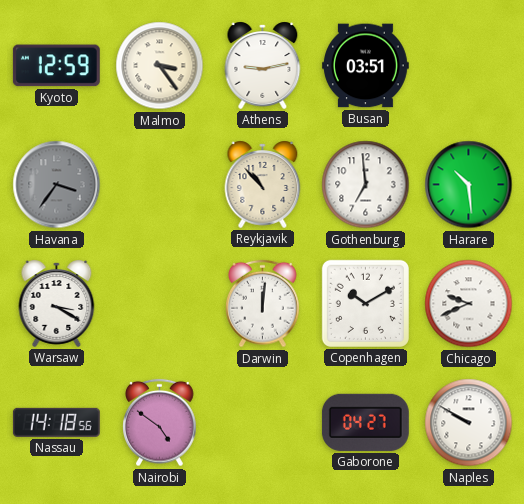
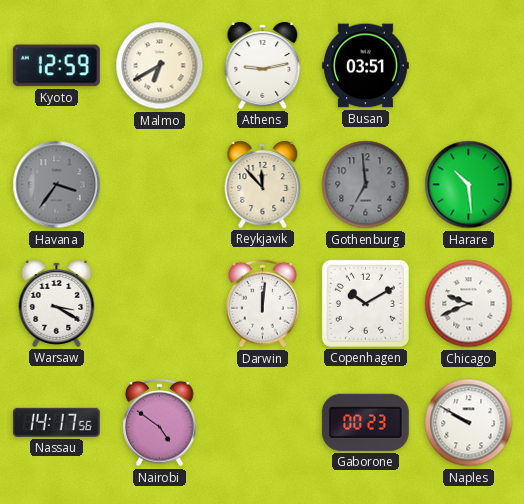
Malmo: 3:24 -> 6:40 (160, 66)
Reykjavik: 10:53 -> 11:53 (263, 184)
Gothenburg dial: white -> grey (366, 185)
Nassau: 14:18 -> 14:17 (56, 422)
Gaborone: 04:27 -> 00:23 (365, 422)
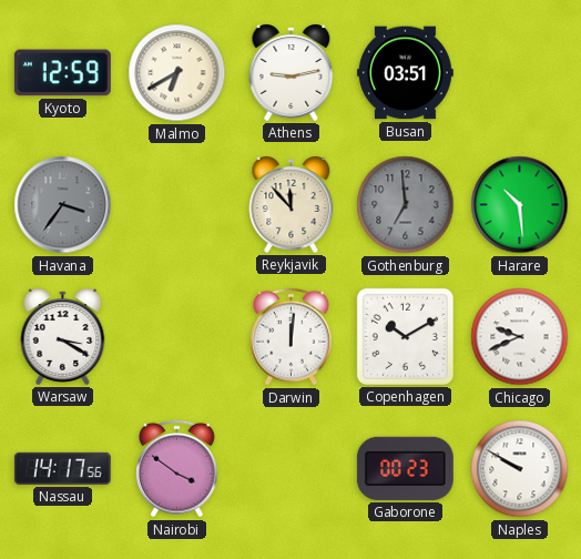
Nairobi: 4:51 -> 3:51 (177, 469)
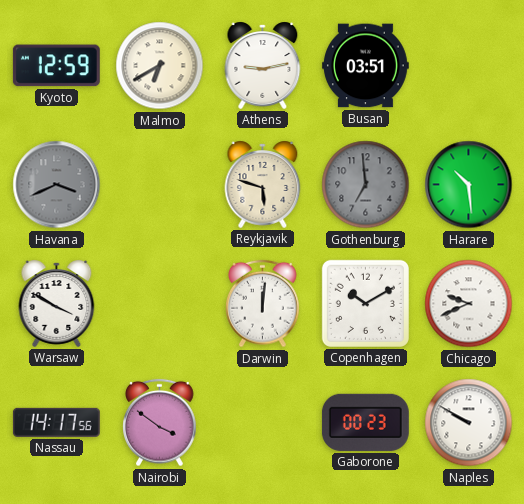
Havana: 3:36 -> 3:41 (57, 185)
Reykjavik: 11:53 -> 5:48 (263, 184)
Warsaw: 3:20 -> 3:50 (57, 303)
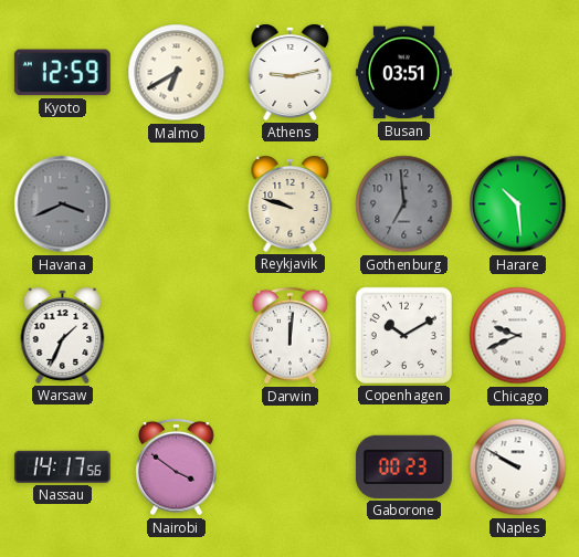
Reykjavik: 5:48 -> 9:48 (291, 203)
Warsaw: 3:50 -> 1:34 (63, 335)
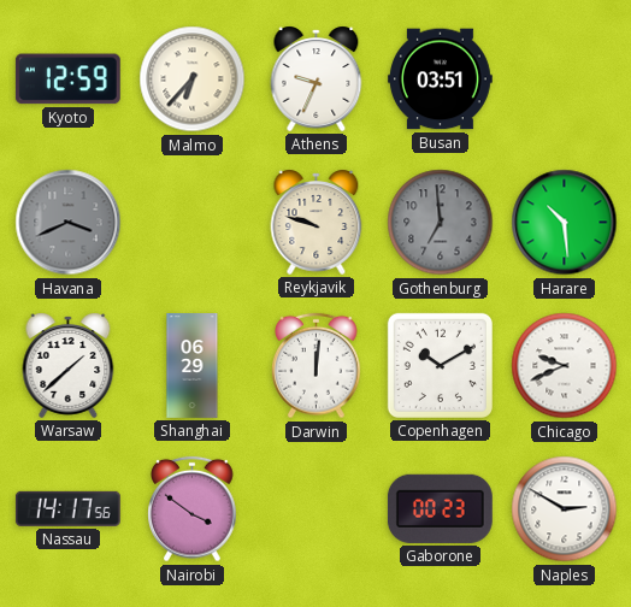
Malmo: 6:40 -> 6:37 (193, 79)
Athens: 9:13 -> 9:34 (317, 78)
Warsaw: 1:34 -> 1:38 (69, 365)
Shanghai: none -> 06:29 (193, 366)
Naples: 9:50 -> 2:50 (565, 509)
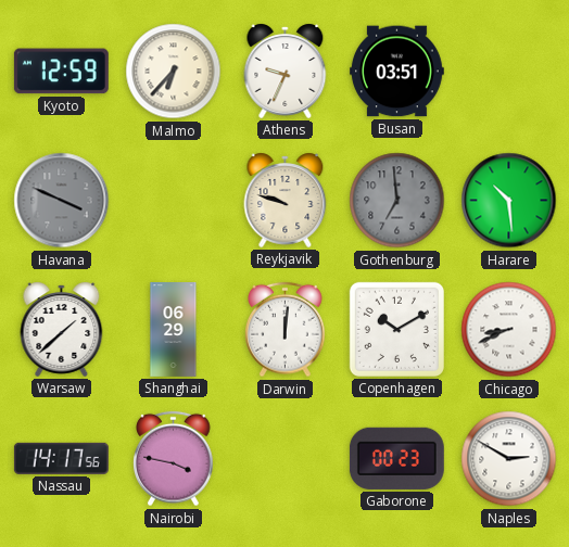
Havana: 3:41 -> 3:49 (62, 201)
Chicago: 9:41 -> 8:41 (509, 330)
Nairobi: 3:51 -> 3:47 (174, 459)
